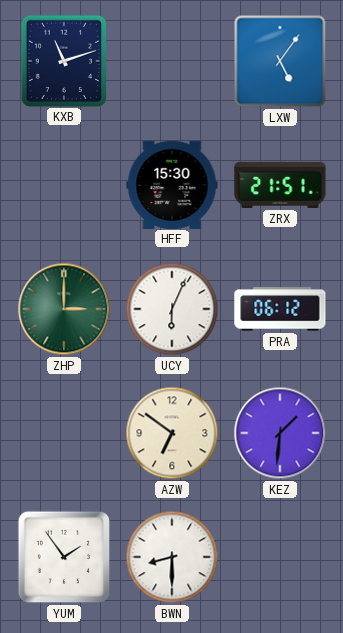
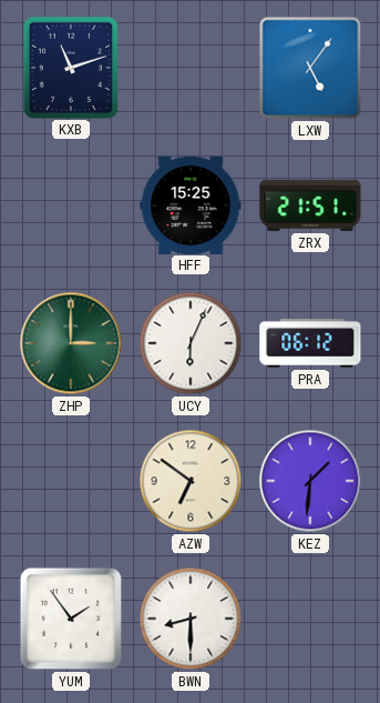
HFF: 15:30 -> 15:25 (191, 204)
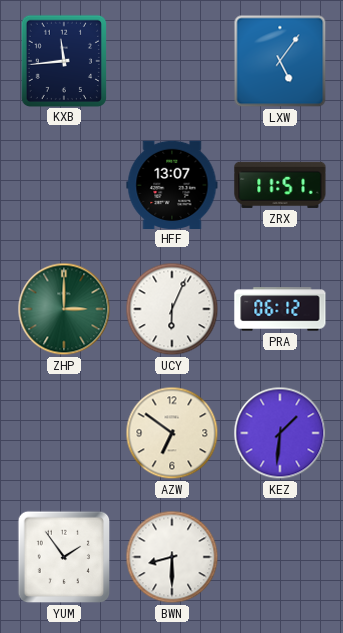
KXB: 11:12 -> 11:44 (63, 60)
HFF: 15:25 -> 13:07 (172, 184)
ZRX: 21:51 -> 11:51 (280, 185)
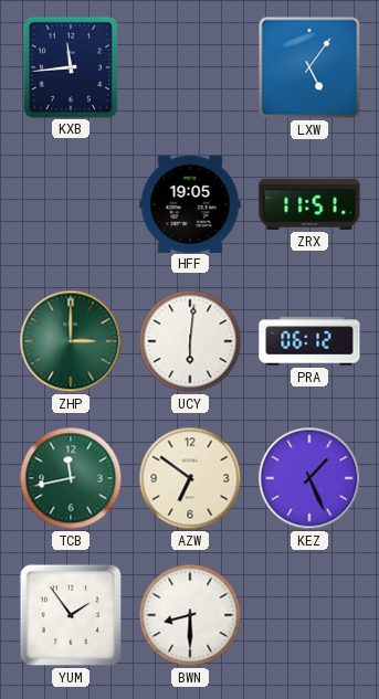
HFF: 13:07 -> 19:05 (190, 203)
UCY: 6:04 -> 6:01 (190, 341)
TCB: none -> 11:43 (71, 478)
KEZ: 1:31 -> 1:26 (309, 478)
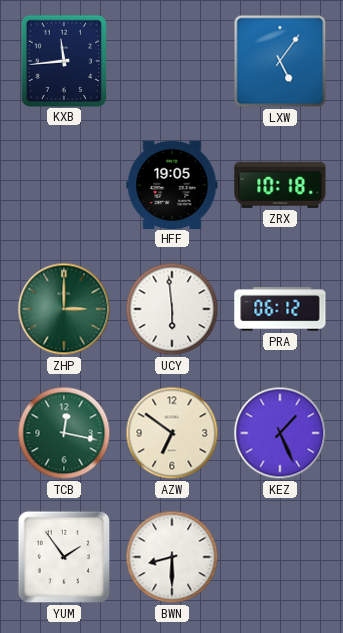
ZRX: 11:51 -> 10:18 (280, 185)
UCY: 6:01 -> 5:59 (172, 309)
TCB: 11:43 -> 12:17 (64, 433)
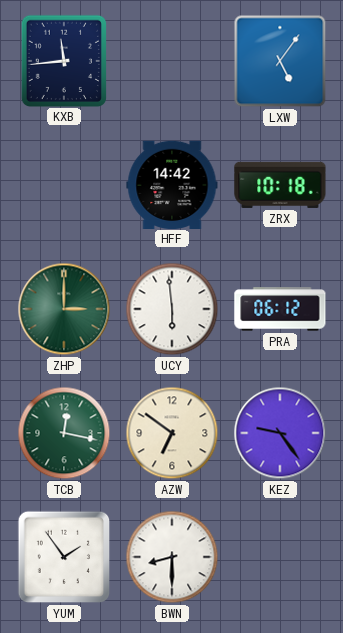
HFF: 19:05 -> 14:42 (172, 184)
KEZ: 1:26 -> 9:24 (280, 433)
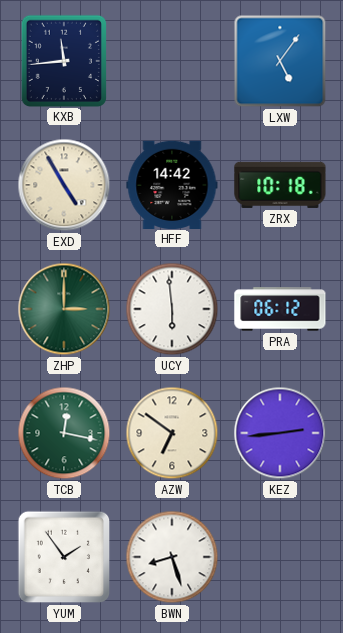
EXD: none -> 4:55 (64, 185)
KEZ: 9:24 -> 2:44 (280, 433)
BWN: 8:30 -> 8:27 (172, 557)
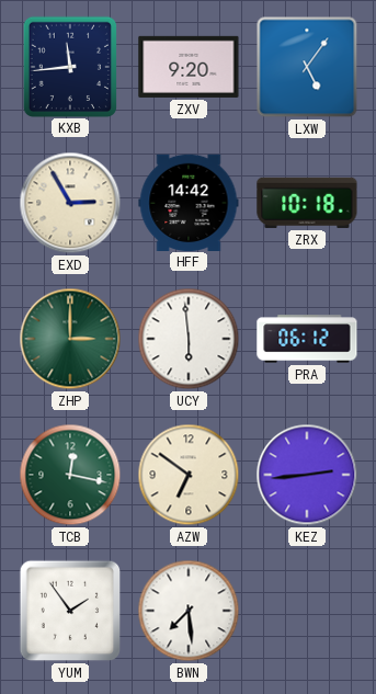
ZXV: none -> 9:20 (189, 67)
EXD: 4:55 -> 2:55 (70, 203)
BWN: 8:27 -> 7:29 (189, 611)
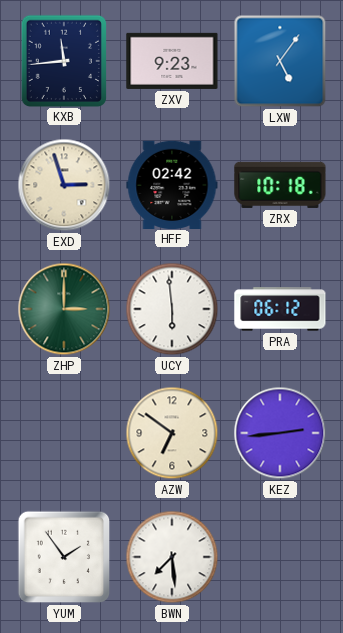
ZXV: 9:20 -> 9:23 (172, 61)
EXD: 2:55 -> 2:57 (64, 185)
HFF: 14:42 -> 02:42 (172, 184)
TCB: 12:17 -> none (70, 475)
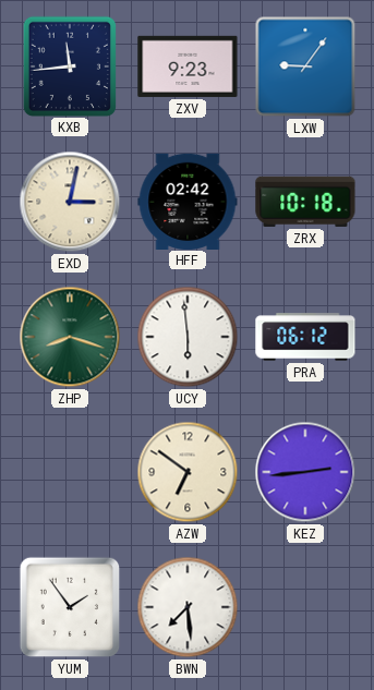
LXW: 5:06 -> 9:06 (305, 66)
EXD: 2:57 -> 3:02 (70, 202)
ZHP: 3:00 -> 8:18 (70, 337)
